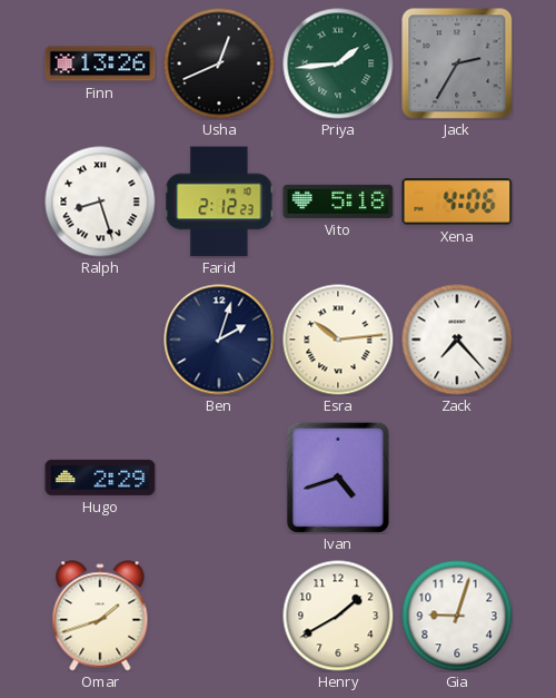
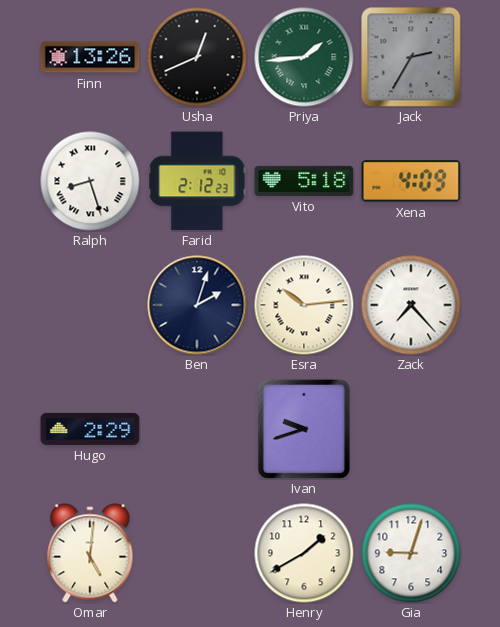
Xena: 4:06 -> 4:09 (411, 181)
Ivan: 4:42 -> 9:42 (304, 429)
Omar: 1:42 -> 5:01 (90, 553)
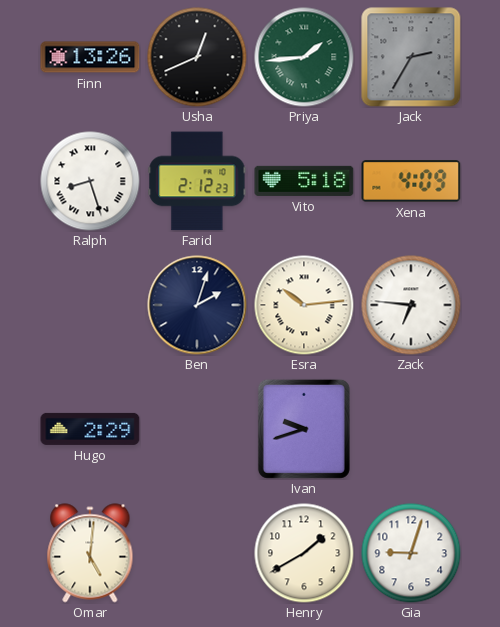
Zack: 7:23 -> 6:46 (411, 305)
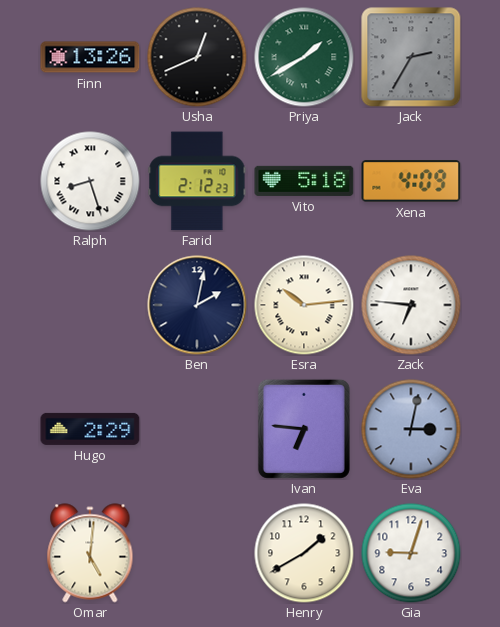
Priya: 1:44 -> 1:40 (304, 57)
Ben: 2:03 -> 2:02 (197, 305)
Ivan: 9:42 -> 6:46 (304, 429)
Eva: none -> 3:02 (411, 429)
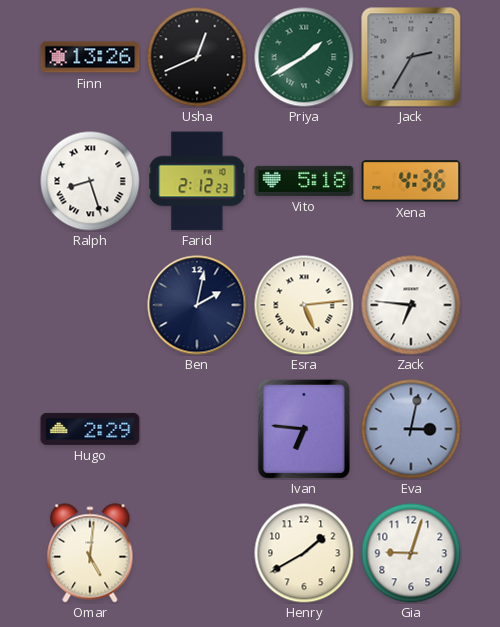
Xena: 4:09 -> 4:36 (411, 181)
Esra: 10:14 -> 5:14 (304, 305)
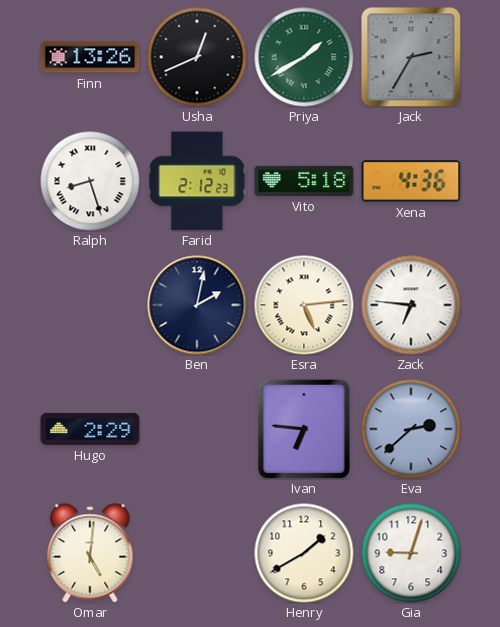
Eva: 3:02 -> 2:38 (411, 429)
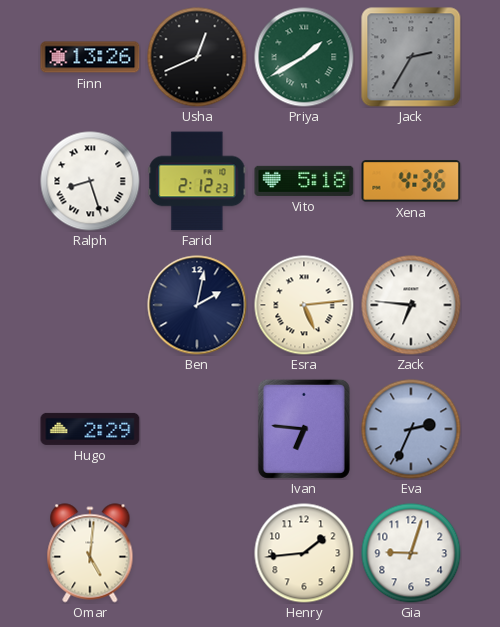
Eva: 2:38 -> 2:34 (411, 429)
Henry: 1:40 -> 1:44 (304, 553)
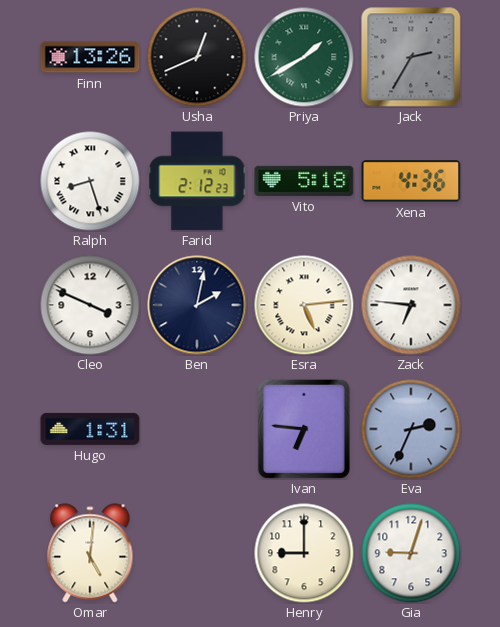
Cleo: none -> 3:49 (90, 305)
Hugo: 2:29 -> 1:31 (90, 429)
Henry: 1:44 -> 9:00 (304, 553)
